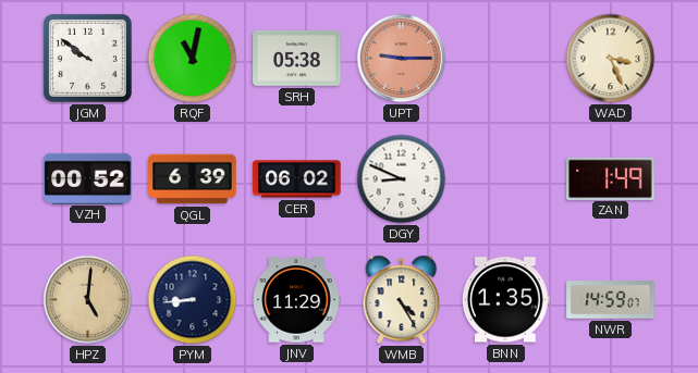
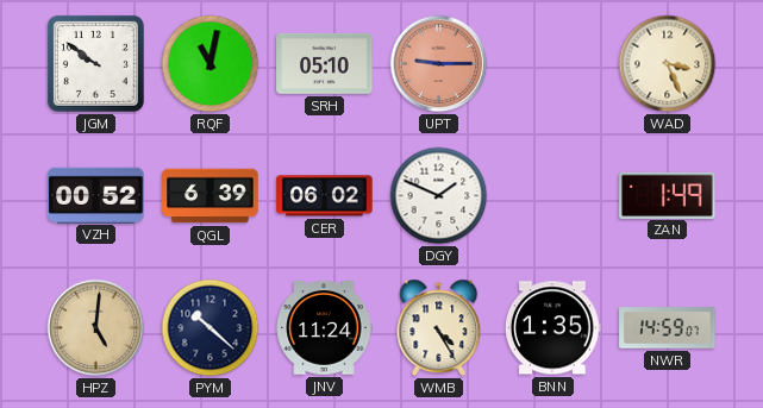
SRH: 05:38 -> 05:10 (325, 63)
DGY: 8:49 -> 1:49 (439, 196)
PYM: 8:44 -> 10:22 (211, 328)
JNV: 11:29 -> 11:24 (324, 328)
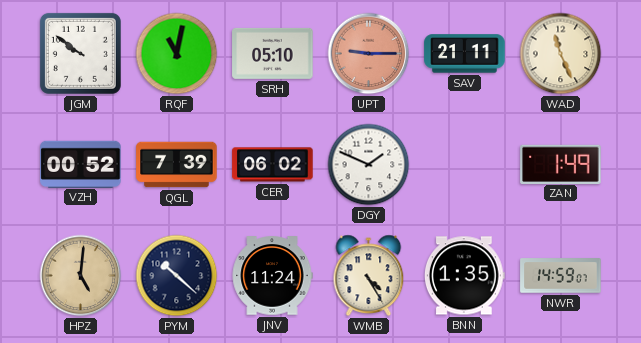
SAV: none -> 21:11 (465, 54)
WAD: 3:26 -> 11:26 (561, 54)
QGL: 6:39 -> 7:39 (177, 165)
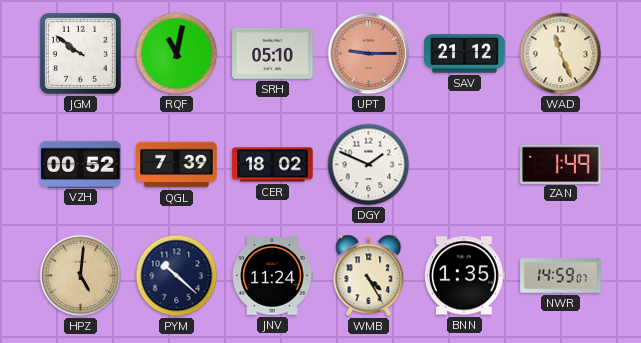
SAV: 21:11 -> 21:12 (465, 54)
CER: 06:02 -> 18:02 (273, 165)
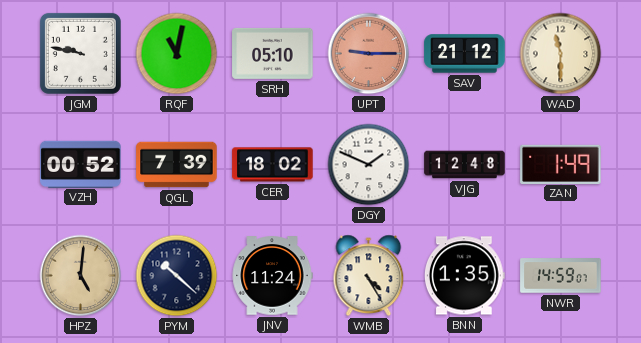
JGM: 9:51 -> 9:47 (80, 53)
WAD: 11:26 -> 11:30 (561, 54)
VJG: none -> 12:48 (465, 165)
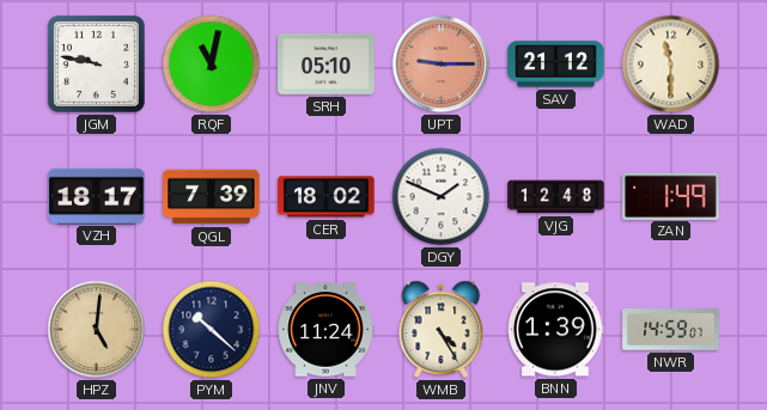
VZH: 00:52 -> 18:17 (97, 196)
BNN: 1:35 -> 1:39 (555, 330)
